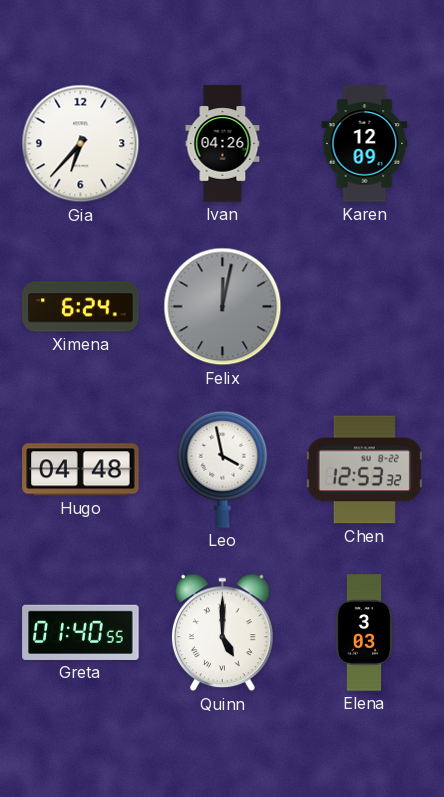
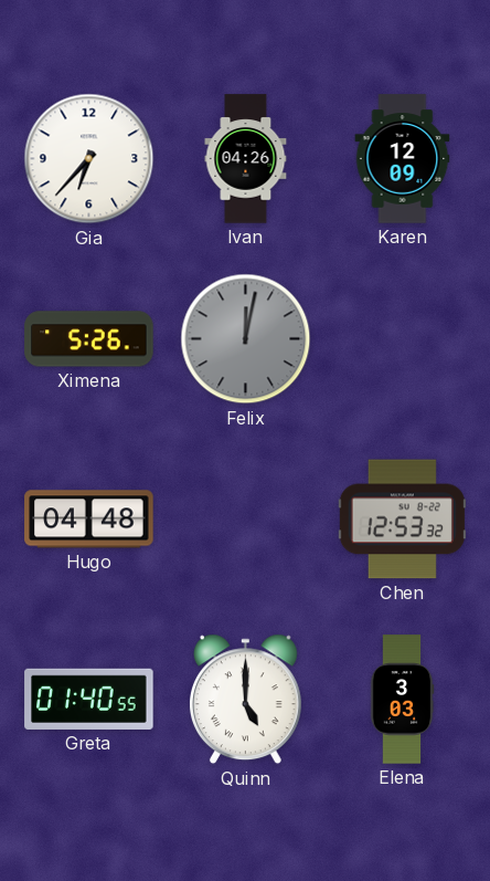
Ximena: 6:24 -> 5:26 (89, 339)
Leo: 3:58 -> none (223, 469)
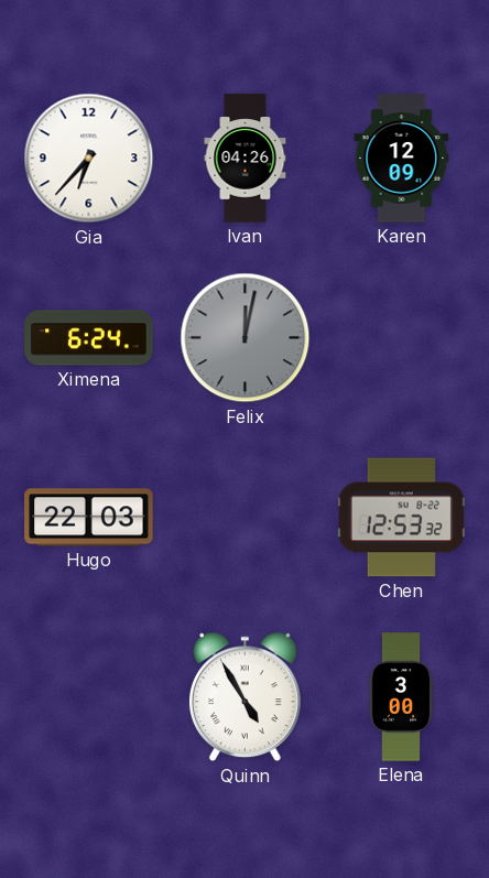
Ximena: 5:26 -> 6:24 (89, 338)
Hugo: 04:48 -> 22:03 (89, 518)
Greta: 01:40 -> none (89, 699)
Quinn: 5:00 -> 4:55 (244, 697)
Elena: 3:03 -> 3:00 (401, 697)
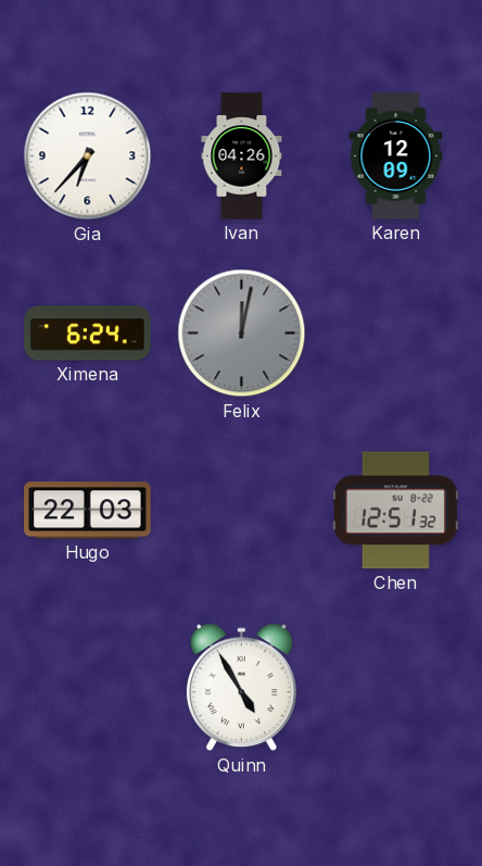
Chen: 12:53 -> 12:51 (395, 511)
Elena: 3:00 -> none (401, 697)
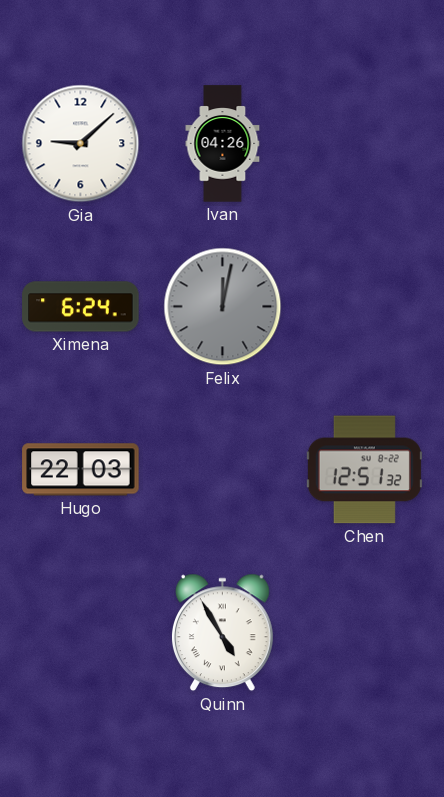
Gia: 6:37 -> 9:08 (81, 144)
Karen: 12:09 -> none (396, 156)
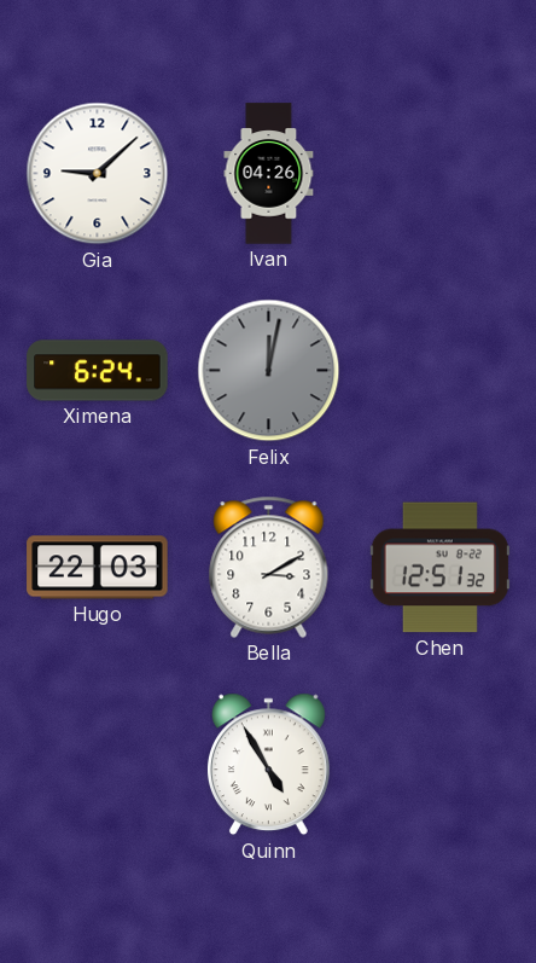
Bella: none -> 3:10 (269, 567)
